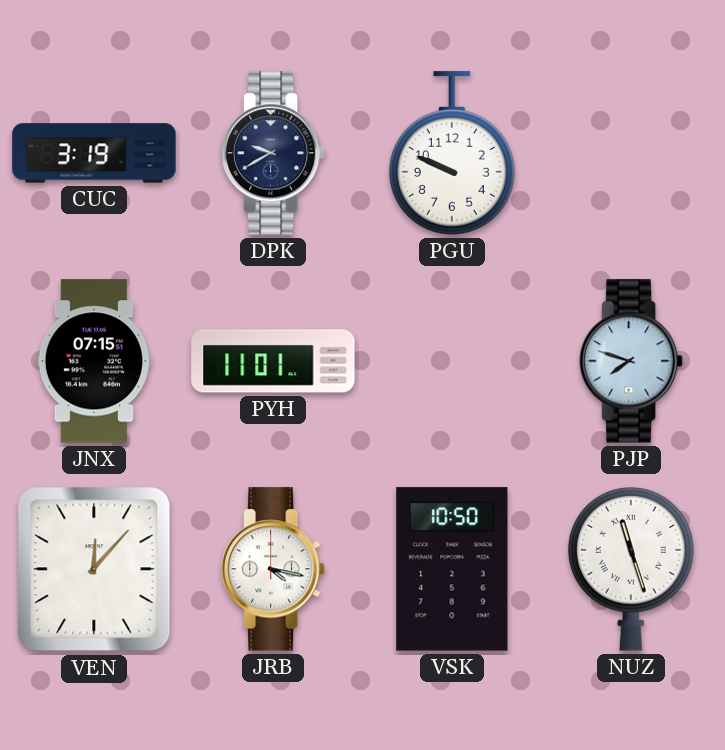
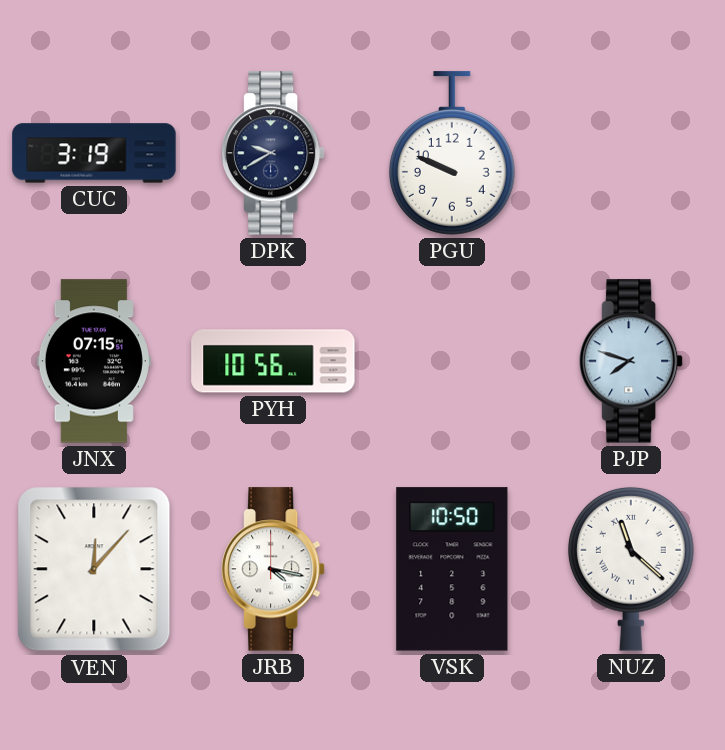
PYH: 11:01 -> 10:56 (273, 361)
NUZ: 11:27 -> 11:22 (631, 569)
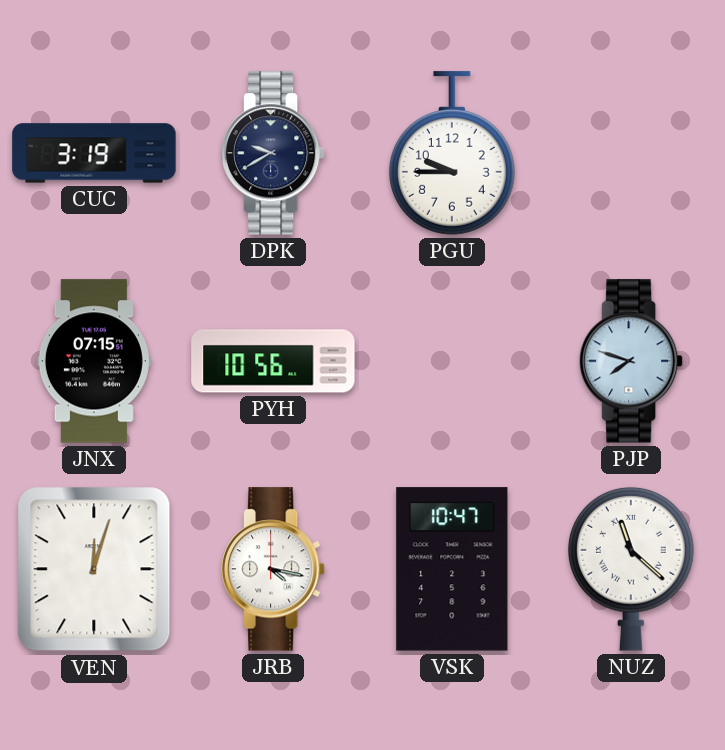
PGU: 9:49 -> 9:45 (452, 153)
VEN: 12:07 -> 12:03 (94, 569)
VSK: 10:50 -> 10:47 (452, 569)
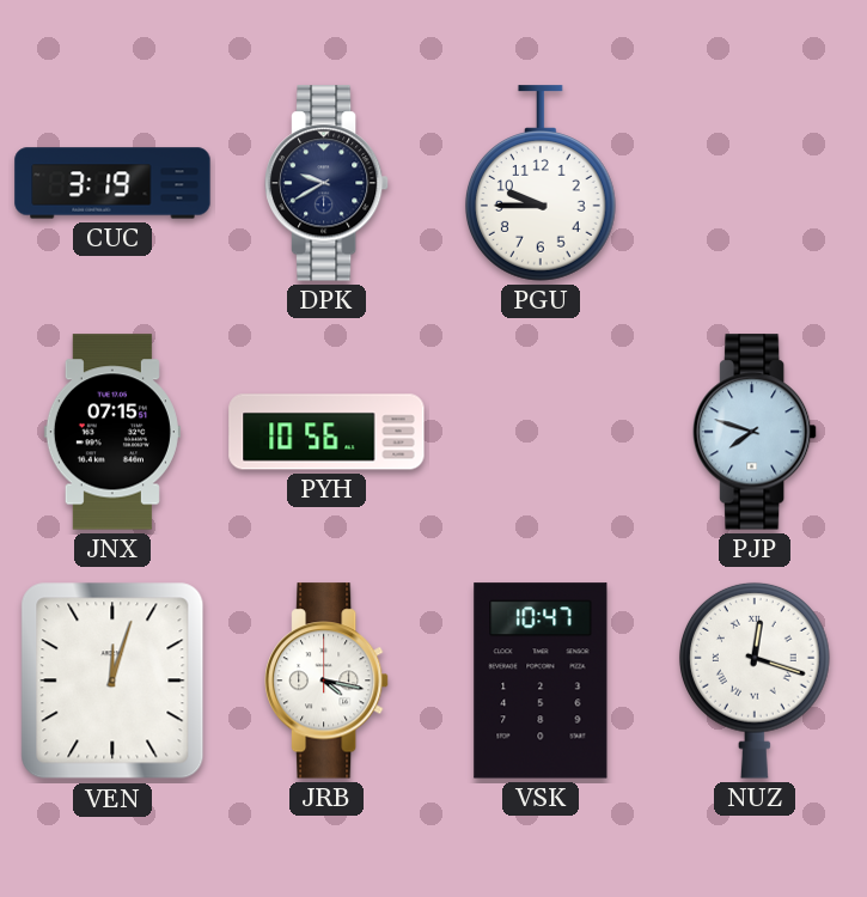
NUZ: 11:22 -> 12:18 (755, 681)
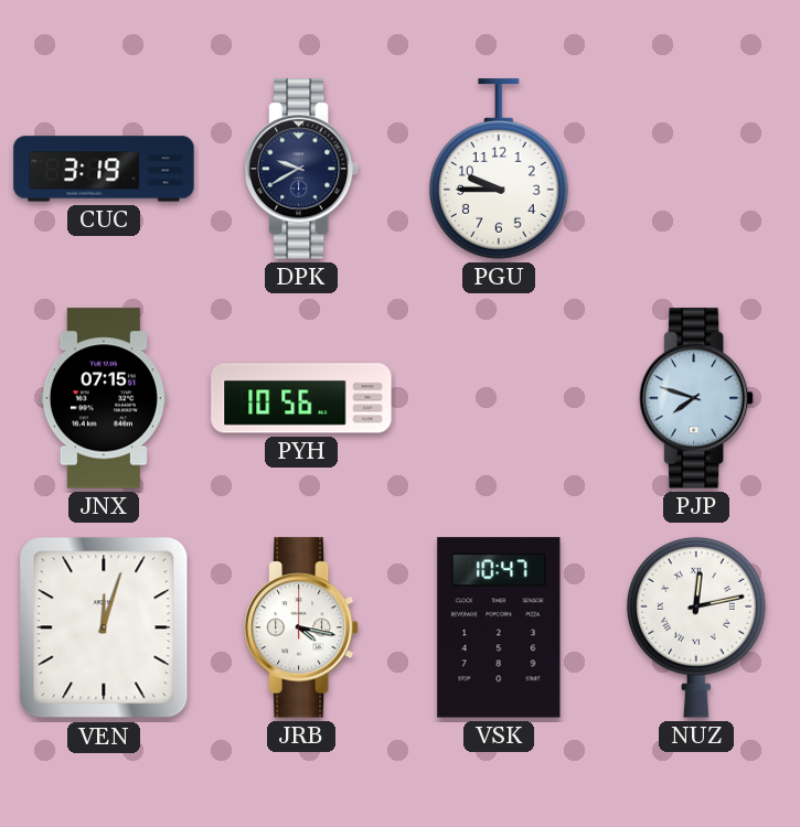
NUZ: 12:18 -> 12:13 (696, 627)
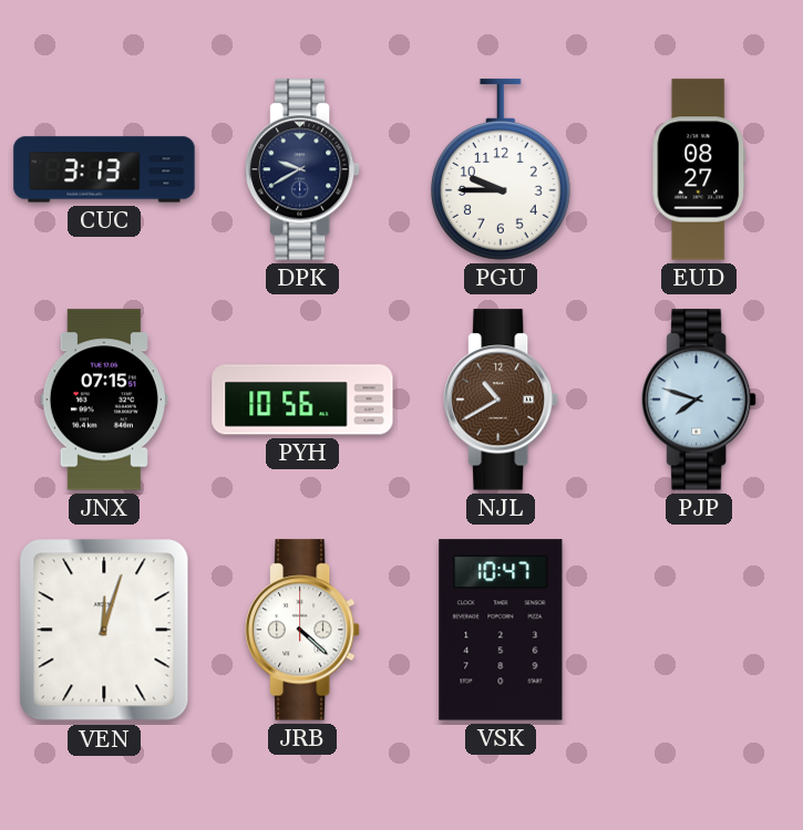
CUC: 3:19 -> 3:13 (104, 169)
EUD: none -> 08:27 (699, 169)
NJL: none -> 10:40 (501, 400)
JRB: 4:17 -> 4:22 (302, 630)
NUZ: 12:13 -> none (696, 627)
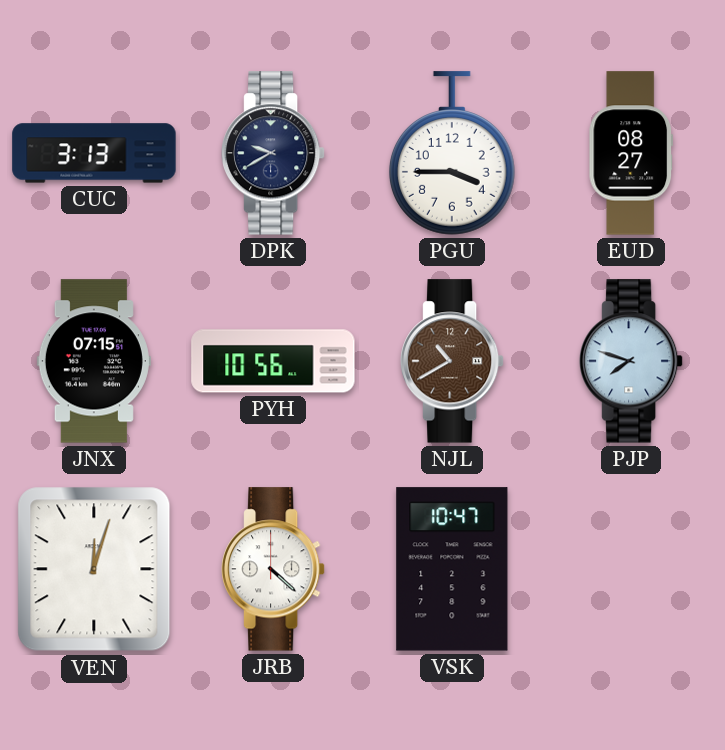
PGU: 9:45 -> 3:45 (452, 153)
